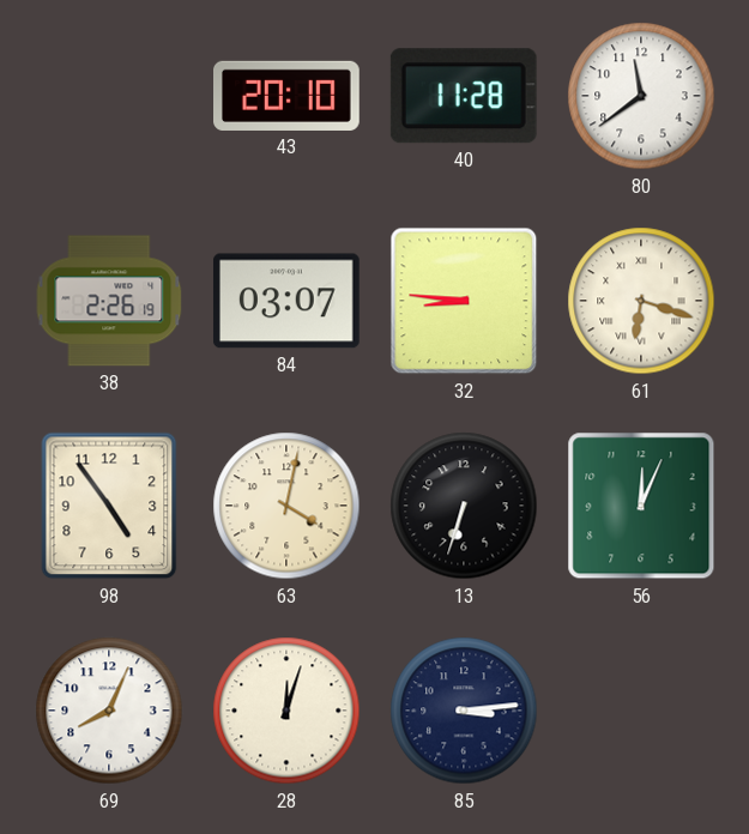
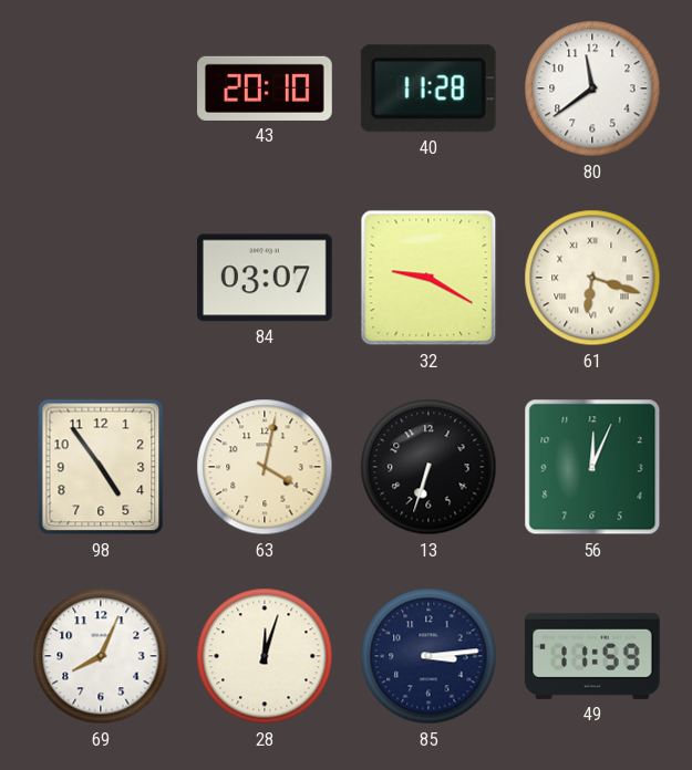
38: 2:26 -> none (109, 301)
32: 8:46 -> 9:20 (428, 278)
49: none -> 11:59 (592, 656)
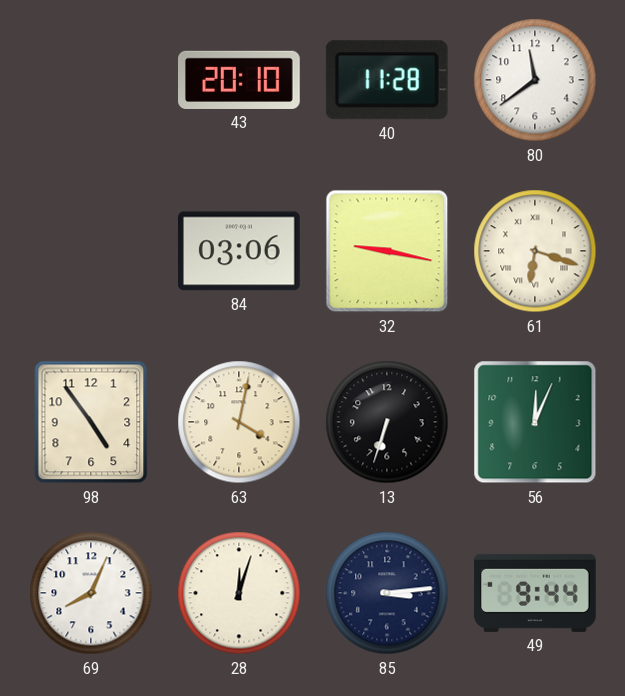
84: 03:07 -> 03:06 (239, 251)
32: 9:20 -> 9:17 (387, 251)
49: 11:59 -> 9:44 (535, 593)
